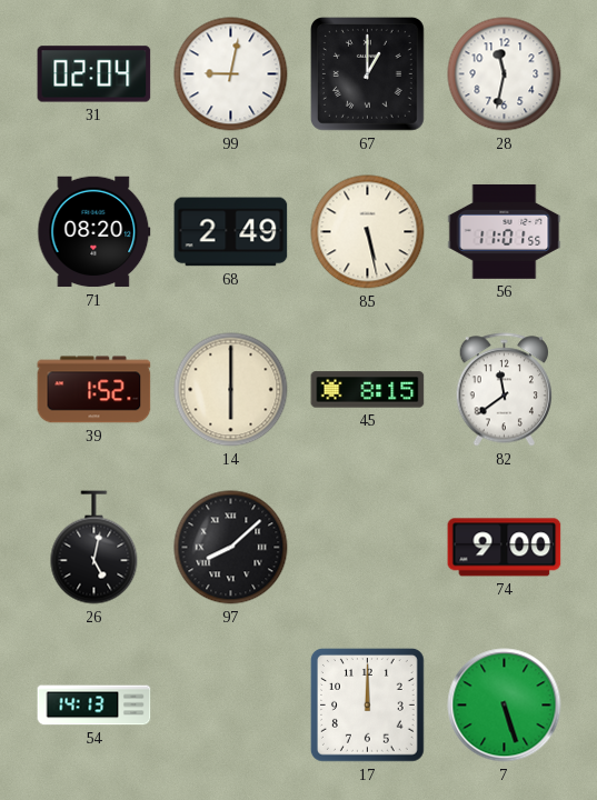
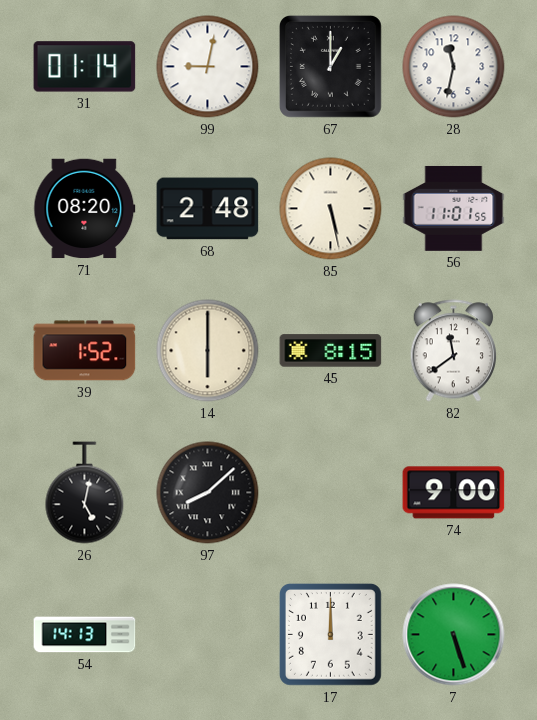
31: 02:04 -> 01:14 (85, 67)
68: 2:49 -> 2:48 (208, 209)
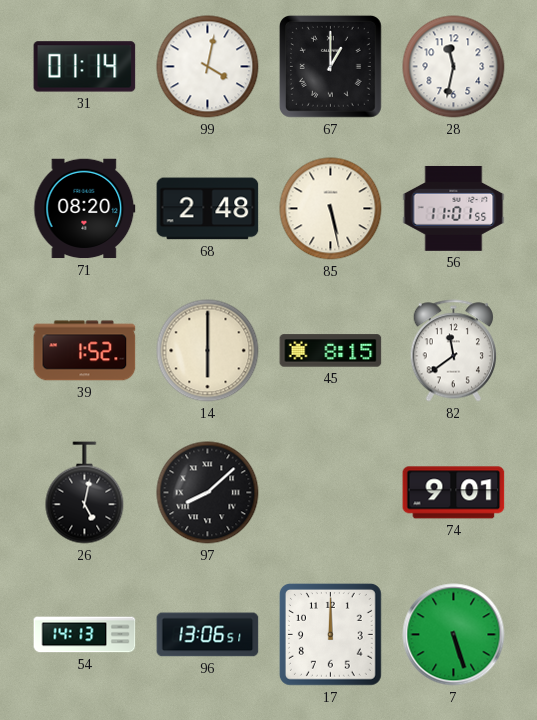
99: 9:02 -> 4:02 (208, 67)
74: 9:00 -> 9:01 (454, 493)
96: none -> 13:06 (208, 635)
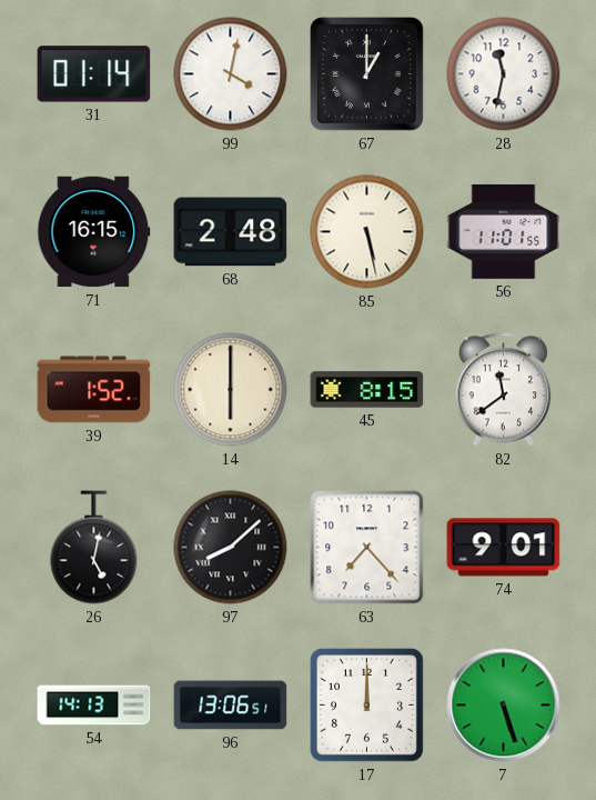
71: 08:20 -> 16:15 (94, 232)
63: none -> 7:23 (367, 548)
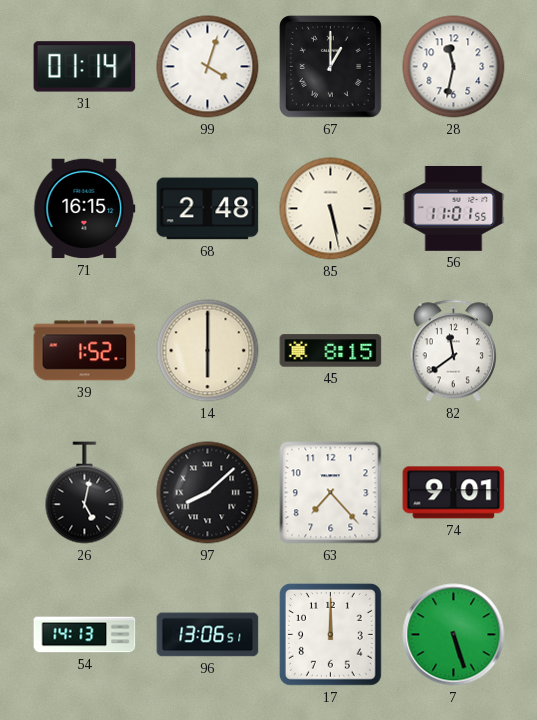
99: 4:02 -> 4:03 (208, 67)
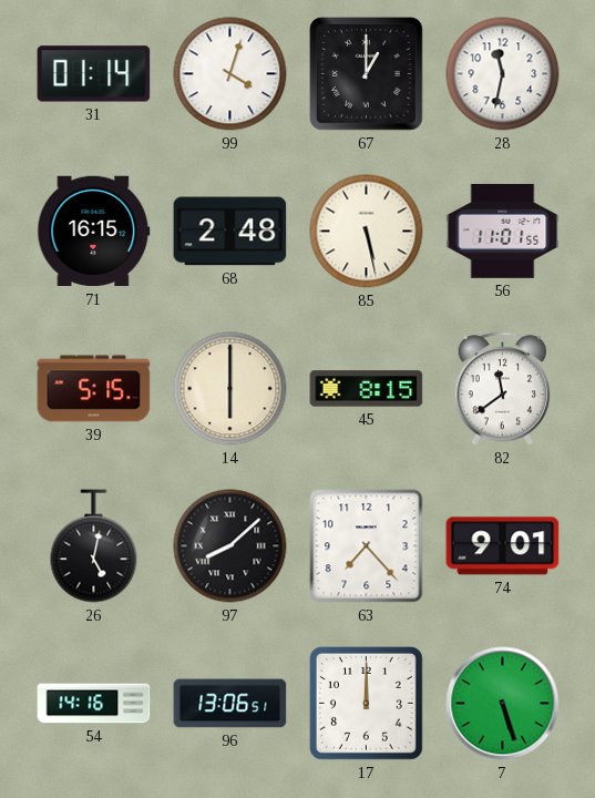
39: 1:52 -> 5:15 (94, 389)
54: 14:13 -> 14:16 (94, 704)
